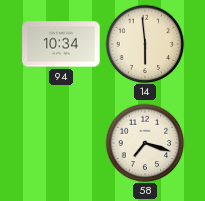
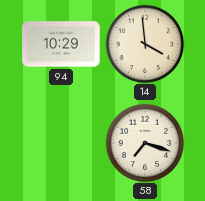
94: 10:34 -> 10:29 (61, 44)
14: 5:59 -> 3:59 (145, 44)
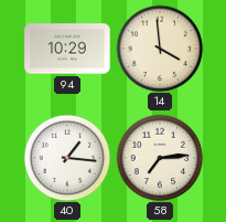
40: none -> 1:16 (67, 158)
58: 7:18 -> 7:14 (160, 158)
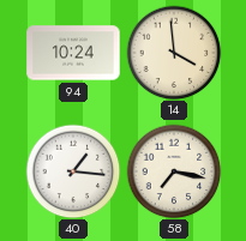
94: 10:29 -> 10:24 (73, 53)
58: 7:14 -> 7:17 (174, 171)
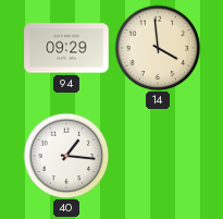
94: 10:24 -> 09:29 (66, 48)
58: 7:17 -> none (174, 171)
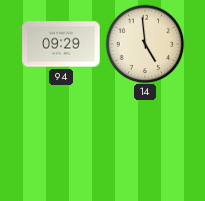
14: 3:59 -> 4:59 (145, 44)
40: 1:16 -> none (66, 156)
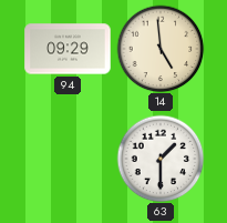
63: none -> 1:30 (161, 159)
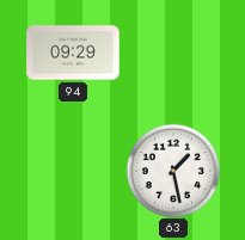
14: 4:59 -> none (161, 49)
63: 1:30 -> 1:28 (173, 171)
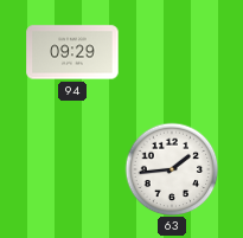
63: 1:28 -> 1:44 (172, 169)
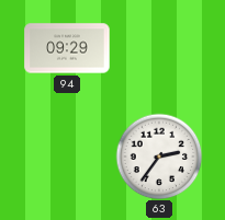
63: 1:44 -> 2:36 (159, 157)
